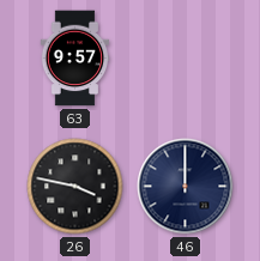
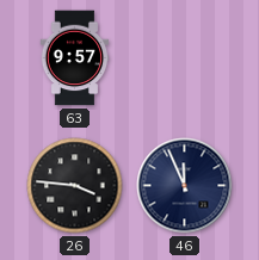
26: 3:47 -> 3:46 (75, 186)
46: 12:00 -> 11:56 (185, 186)
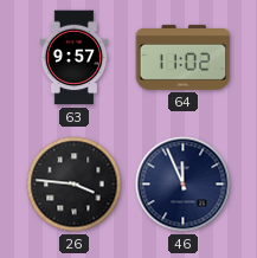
64: none -> 11:02 (184, 57)
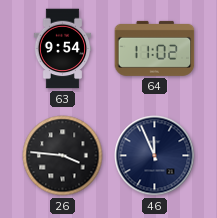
63: 9:57 -> 9:54 (63, 49)
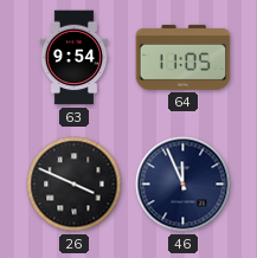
64: 11:02 -> 11:05 (184, 57)
26: 3:46 -> 3:49 (75, 185)
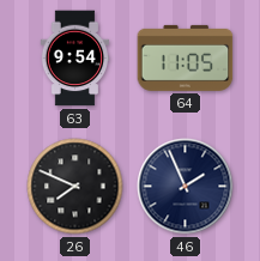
26: 3:49 -> 7:49 (75, 187)
46: 11:56 -> 1:56 (186, 187)
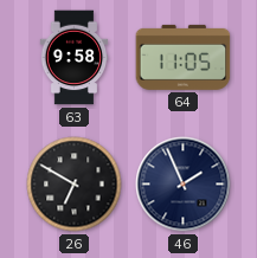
63: 9:54 -> 9:58 (75, 58)
26: 7:49 -> 6:50 (75, 185)
